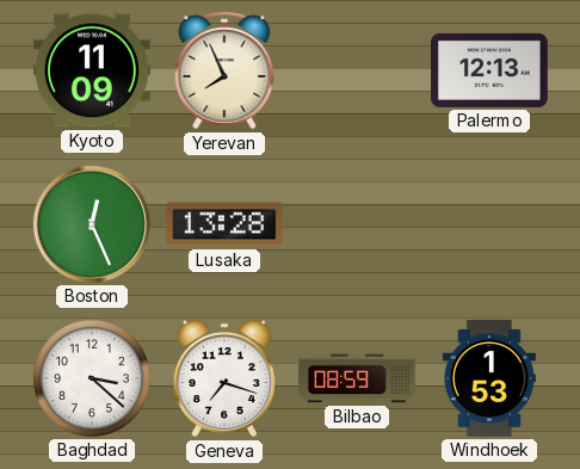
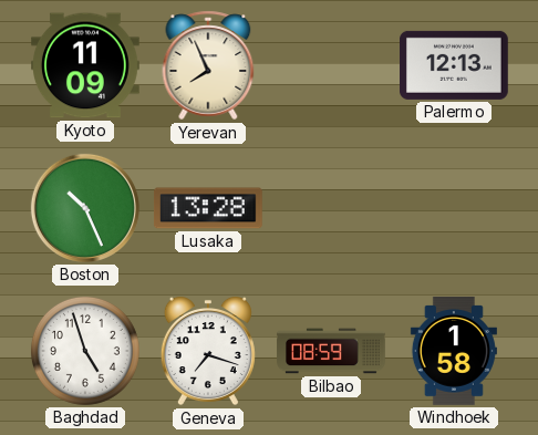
Boston: 12:26 -> 10:26 (85, 208)
Baghdad: 3:22 -> 4:57 (85, 351)
Windhoek: 1:53 -> 1:58 (454, 352)
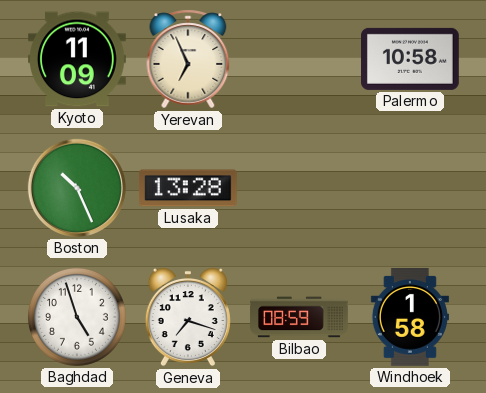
Yerevan: 7:56 -> 6:56 (188, 59)
Palermo: 12:13 -> 10:58 (411, 59)
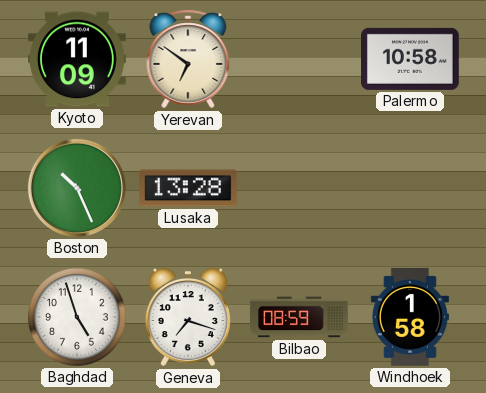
Yerevan: 6:56 -> 6:51 (188, 59)
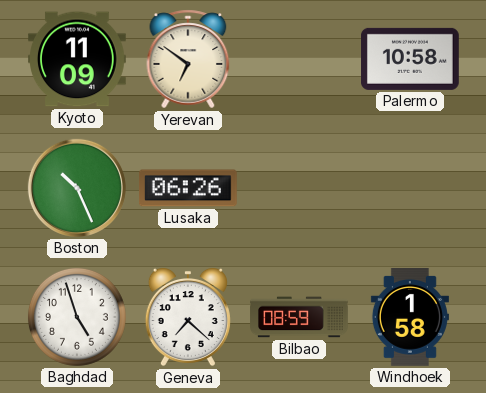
Lusaka: 13:28 -> 06:26 (188, 188)
Geneva: 7:18 -> 7:22 (188, 317)
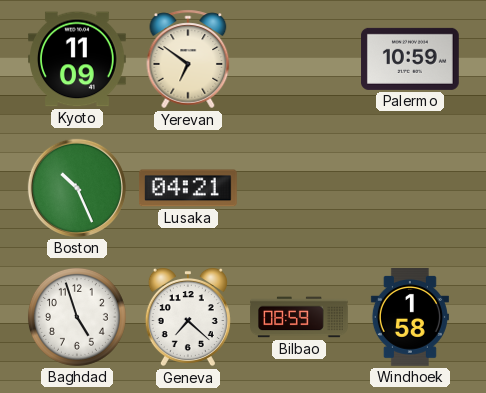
Palermo: 10:58 -> 10:59 (411, 59)
Lusaka: 06:26 -> 04:21 (188, 188)
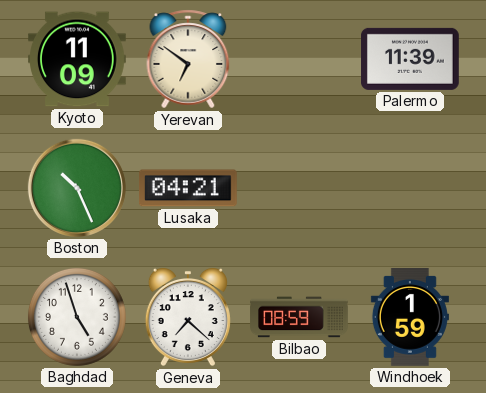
Palermo: 10:59 -> 11:39 (411, 59)
Windhoek: 1:58 -> 1:59 (410, 318)
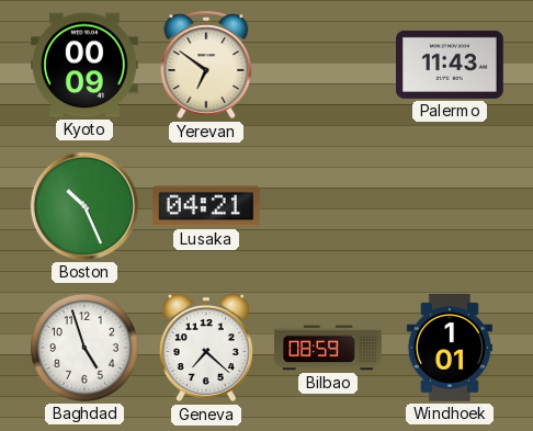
Kyoto: 11:09 -> 00:09 (86, 65)
Palermo: 11:39 -> 11:43 (451, 65)
Windhoek: 1:59 -> 1:01 (450, 349)
